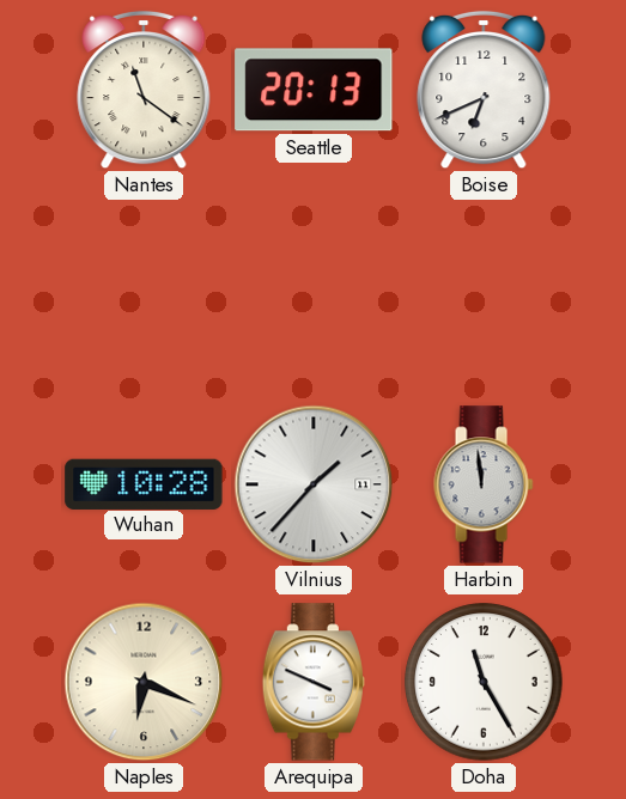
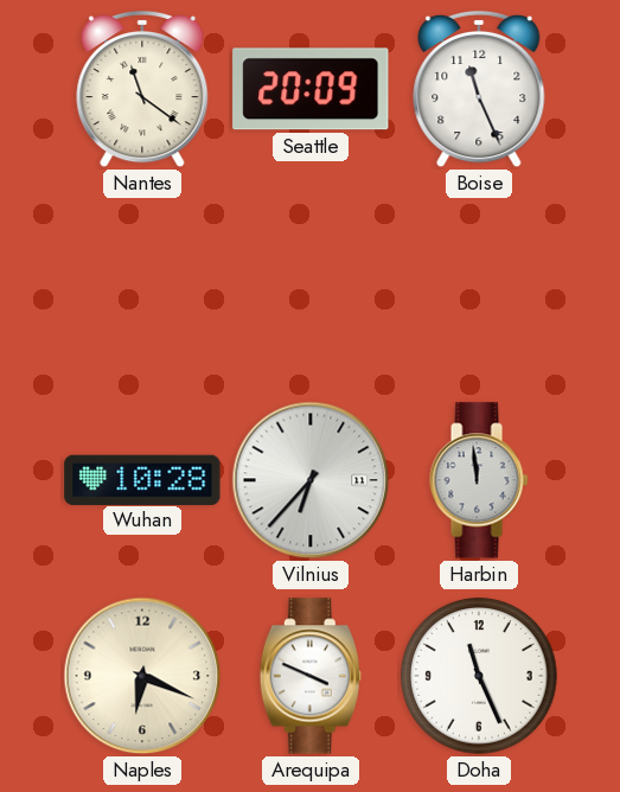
Seattle: 20:13 -> 20:09 (311, 89)
Boise: 6:41 -> 11:26 (479, 89)
Vilnius: 1:37 -> 6:37 (311, 480)
Doha: 11:25 -> 11:26 (479, 676)
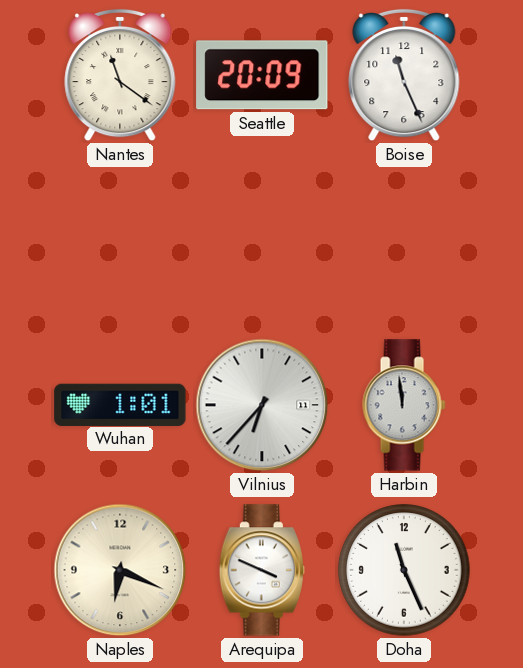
Wuhan: 10:28 -> 1:01 (120, 404)
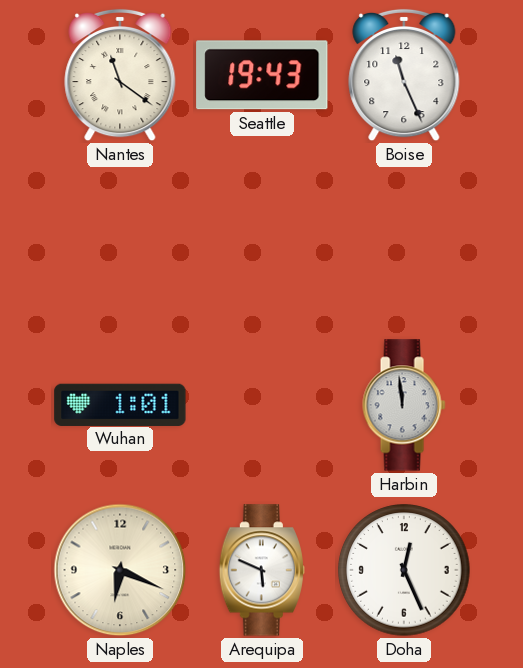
Seattle: 20:09 -> 19:43 (262, 75)
Vilnius: 6:37 -> none (262, 405)
Arequipa: 3:49 -> 5:49 (261, 570)
Doha: 11:26 -> 12:26 (404, 570)
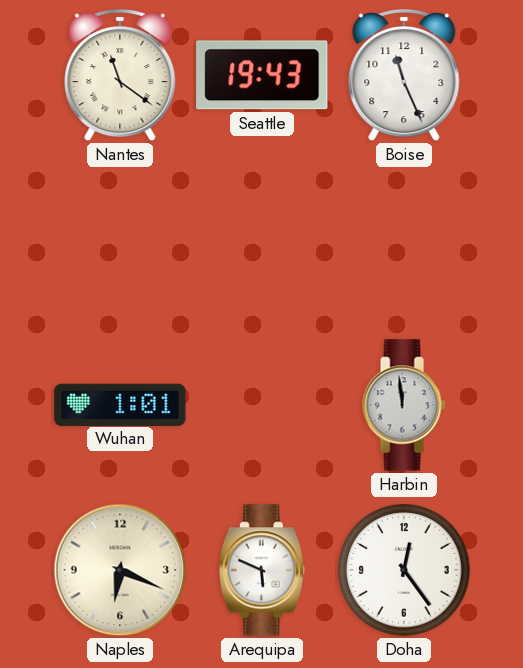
Doha: 12:26 -> 12:24 (404, 570)
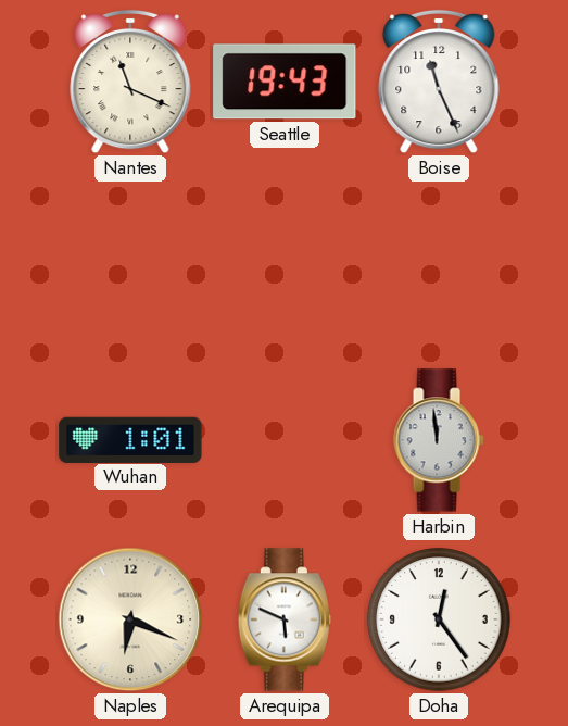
Nantes: 11:21 -> 11:19 (130, 82)
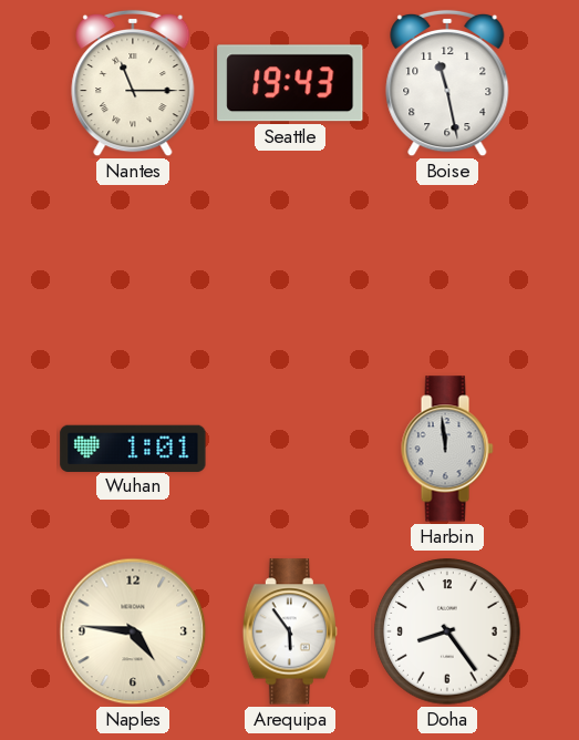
Nantes: 11:19 -> 11:15 (133, 83)
Boise: 11:26 -> 11:28 (447, 83)
Naples: 6:19 -> 4:46 (133, 631)
Arequipa: 5:49 -> 5:54 (289, 631)
Doha: 12:24 -> 8:24 (447, 631)
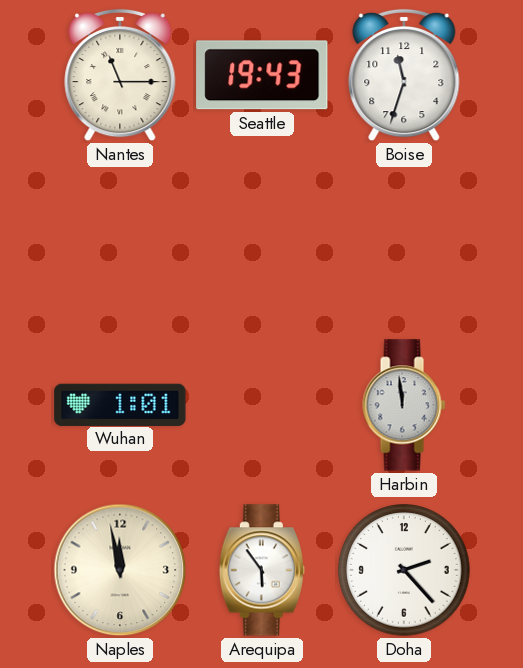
Boise: 11:28 -> 11:33 (404, 75)
Naples: 4:46 -> 11:58 (120, 570)
Doha: 8:24 -> 2:23 (404, 570)
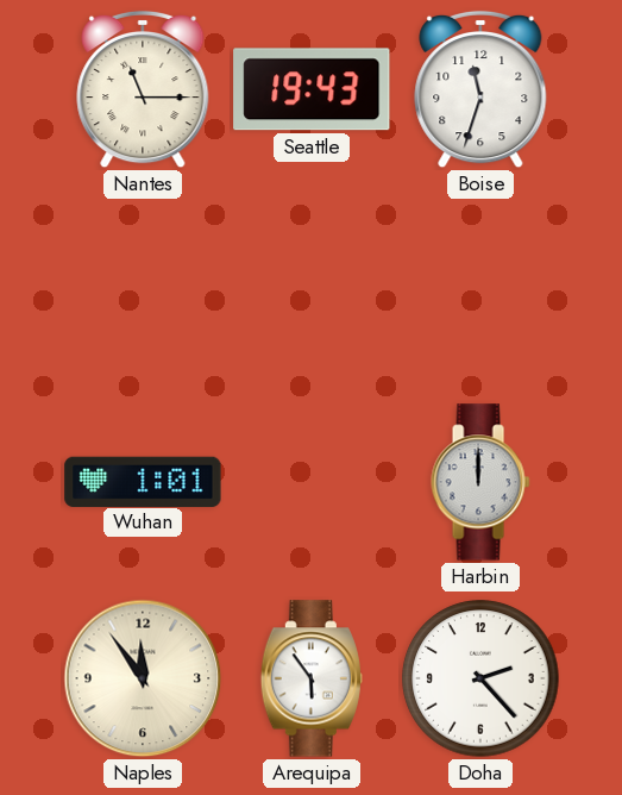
Harbin: 11:59 -> 12:00 (480, 482)
Naples: 11:58 -> 11:54 (143, 678)
